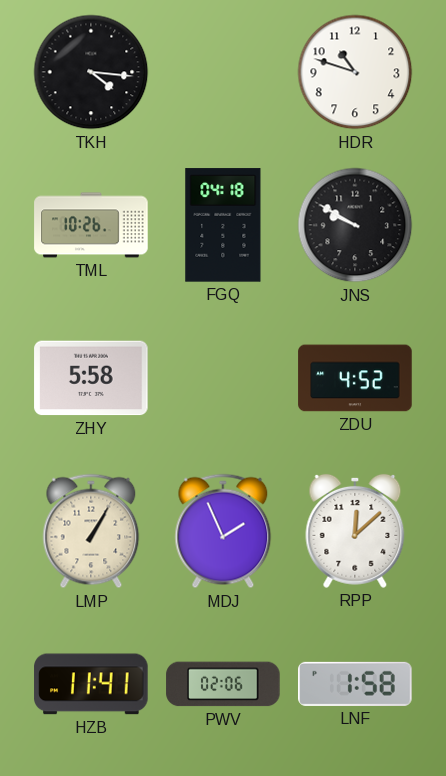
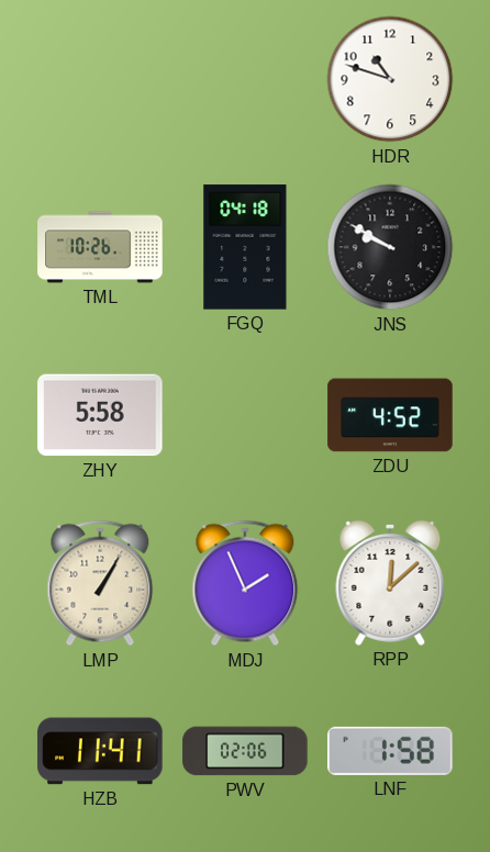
TKH: 4:16 -> none (91, 72)
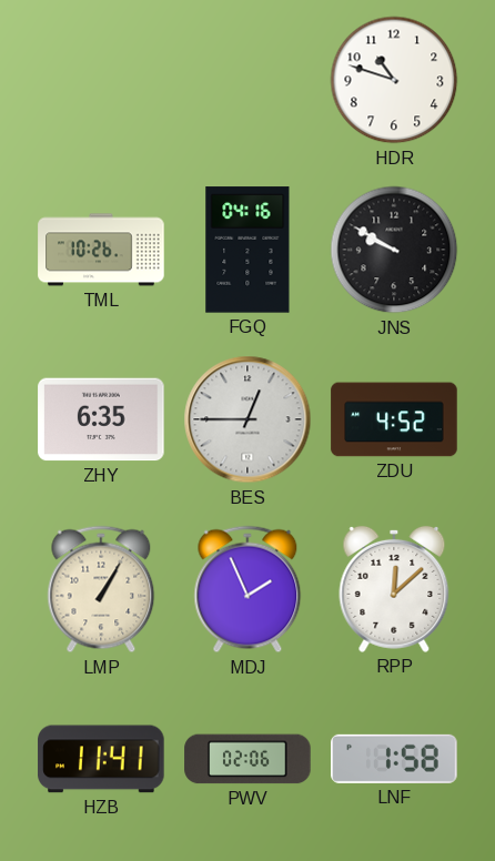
FGQ: 04:18 -> 04:16 (247, 250)
ZHY: 5:58 -> 6:35 (101, 419)
BES: none -> 12:45 (247, 419)
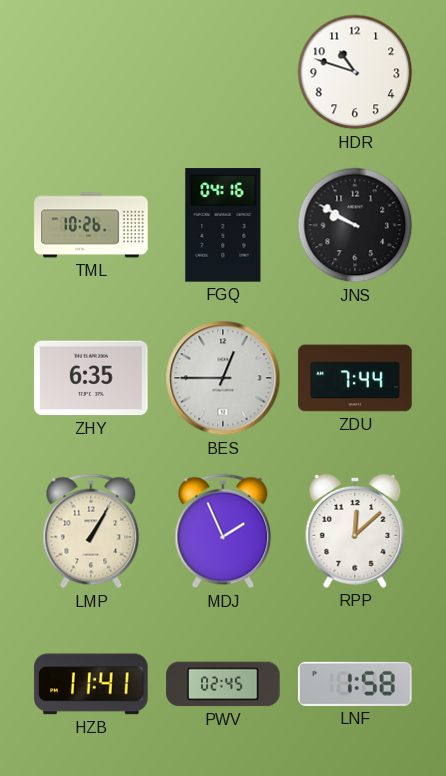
ZDU: 4:52 -> 7:44 (355, 378)
PWV: 02:06 -> 02:45 (223, 684)
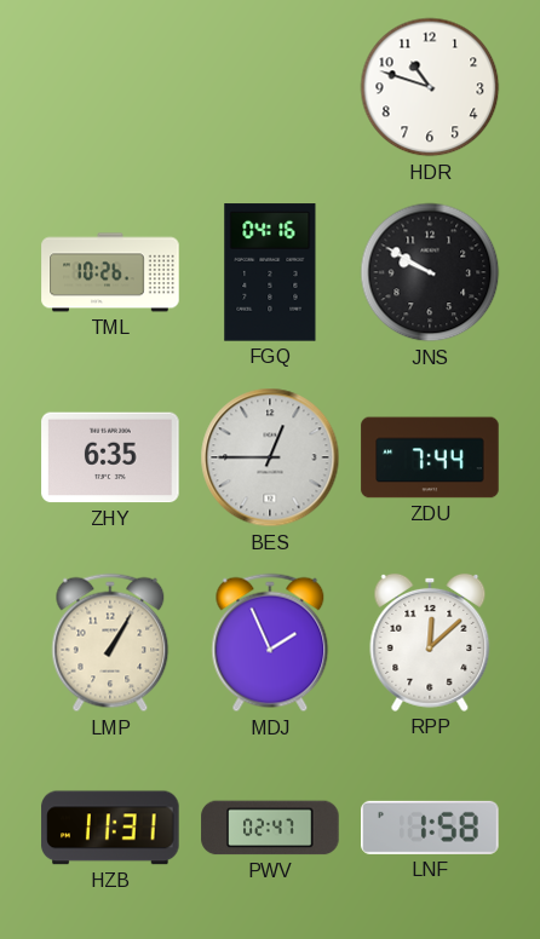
HZB: 11:41 -> 11:31 (110, 828)
PWV: 02:45 -> 02:47 (270, 828)
